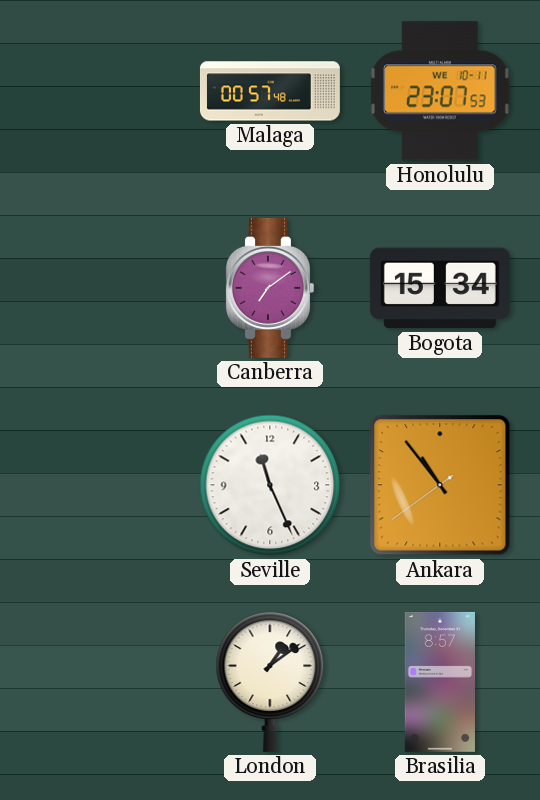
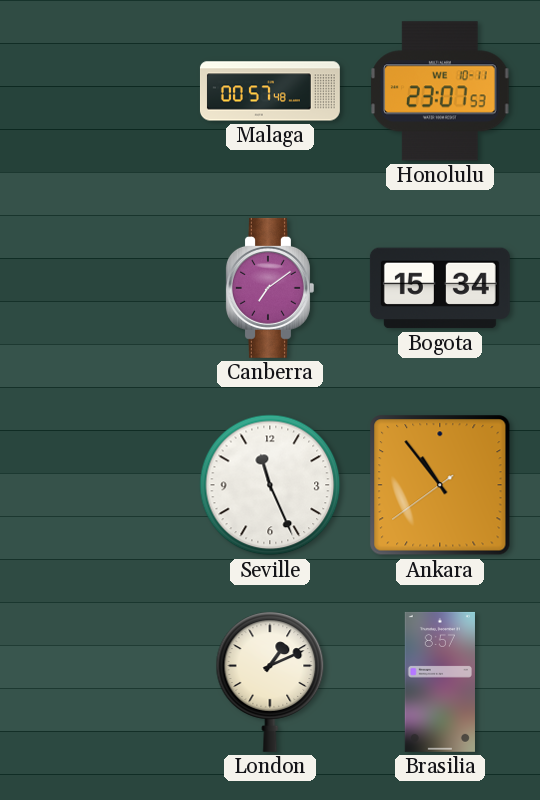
London: 1:09 -> 1:11 (270, 682)
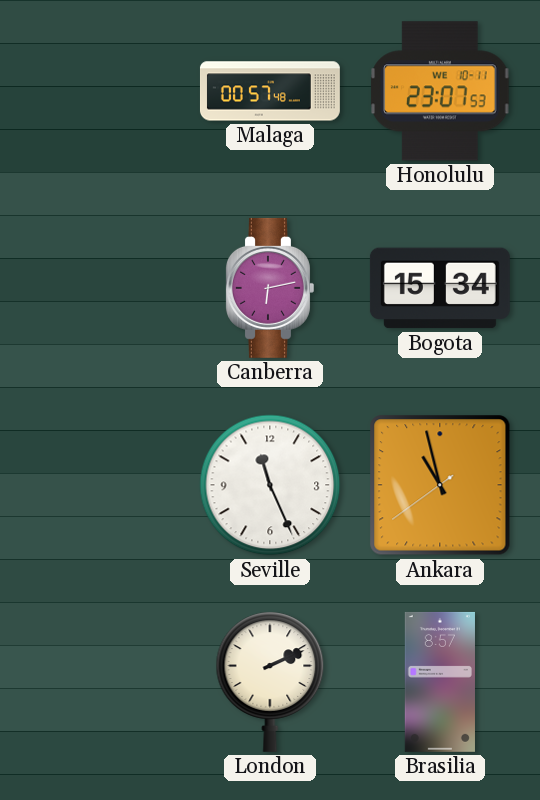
Canberra: 7:09 -> 6:13 (270, 288)
Ankara: 10:53 -> 10:57 (440, 485)
London: 1:11 -> 2:11 (270, 682)
